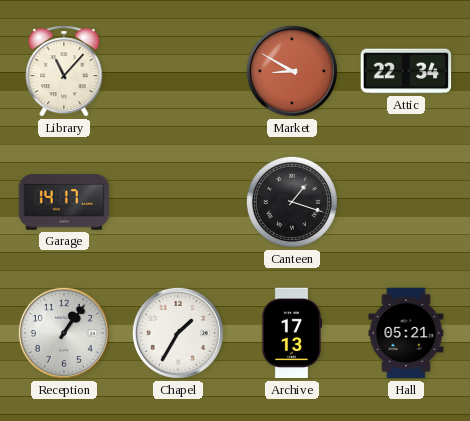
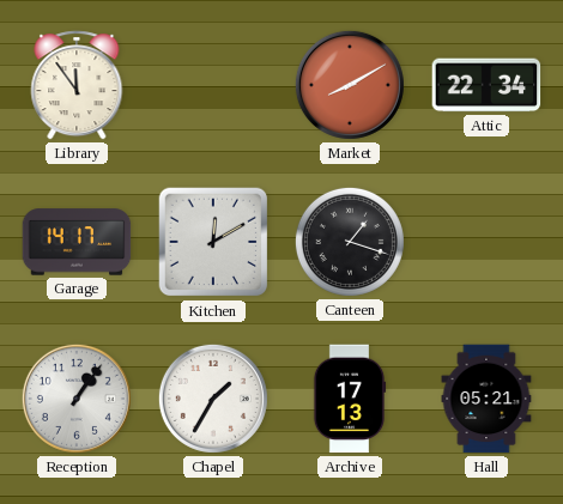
Library: 11:07 -> 11:54 (77, 85)
Market: 8:50 -> 8:10 (350, 85)
Kitchen: none -> 12:10 (213, 242)
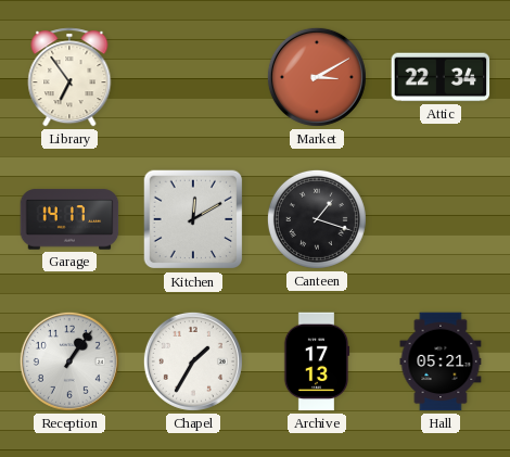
Library: 11:54 -> 6:54 (69, 77)
Market: 8:10 -> 3:10 (317, 77)
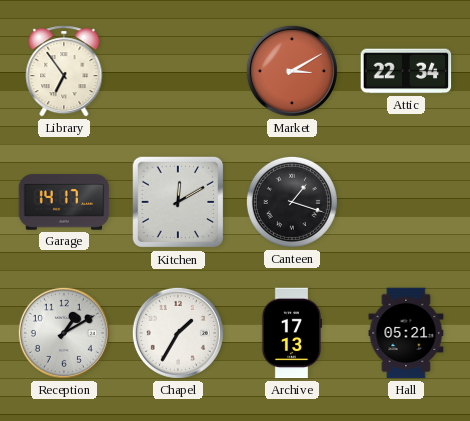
Reception: 1:06 -> 1:10 (64, 333)
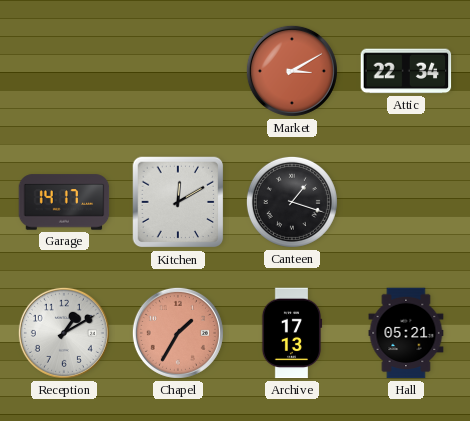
Library: 6:54 -> none (64, 71)
Chapel dial: white -> salmon (178, 333)
